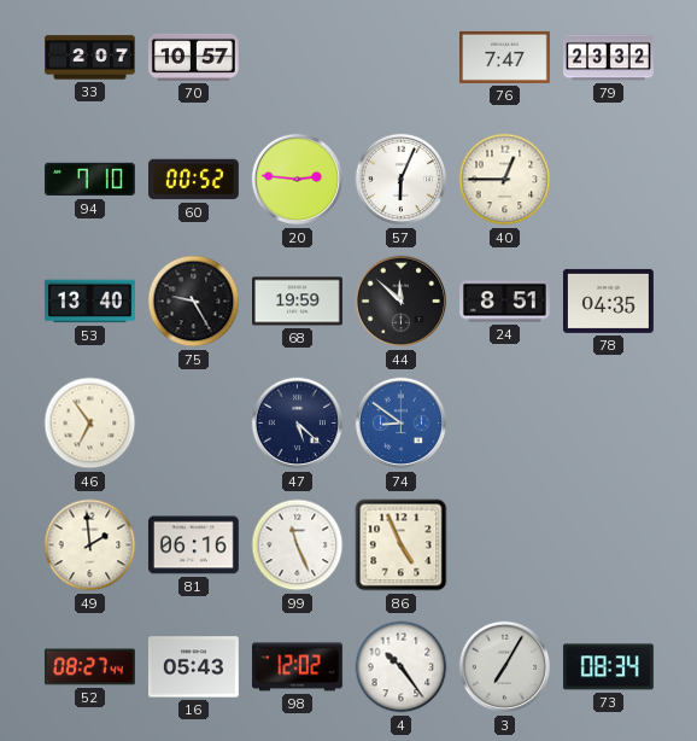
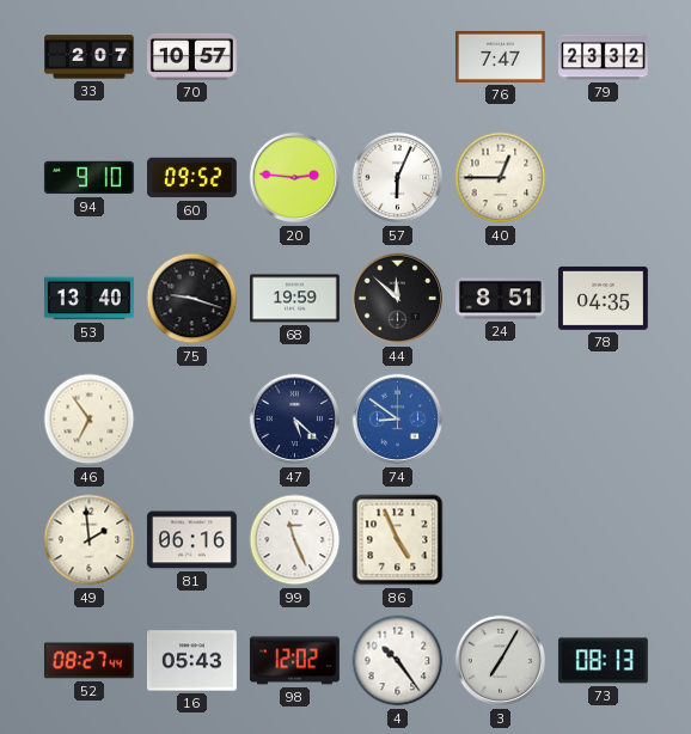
94: 7:10 -> 9:10 (88, 178)
60: 00:52 -> 09:52 (192, 178)
75: 9:25 -> 9:18 (192, 299)
73: 08:34 -> 08:13 (603, 661)
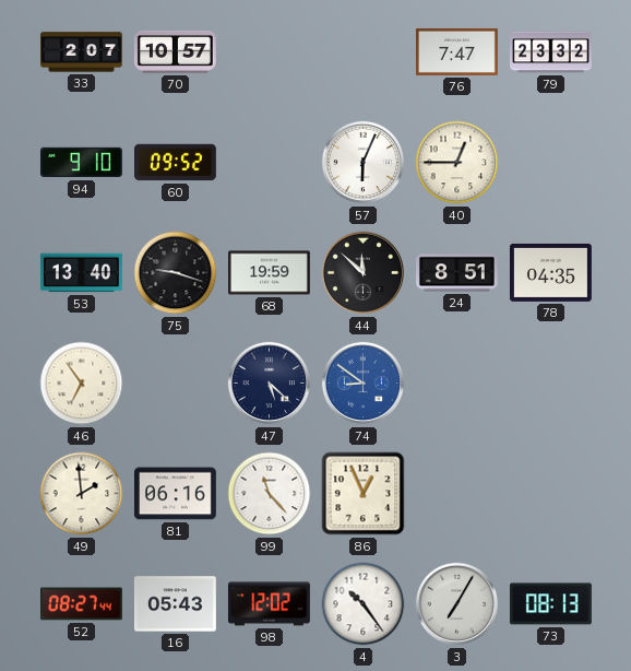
20: 2:46 -> none (295, 178)
99: 11:26 -> 11:23 (270, 494)
86: 4:56 -> 12:56 (364, 494)
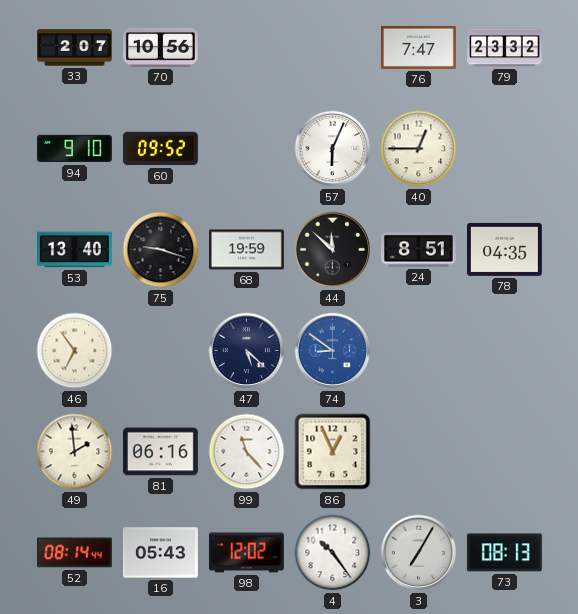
70: 10:57 -> 10:56 (160, 47)
52: 08:27 -> 08:14 (75, 553)
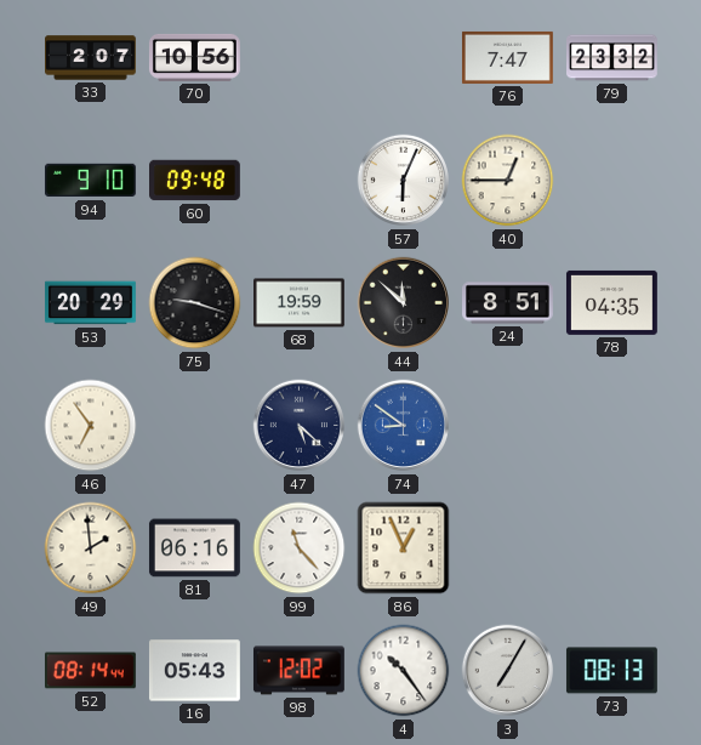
60: 09:52 -> 09:48 (195, 181)
53: 13:40 -> 20:29 (90, 303)
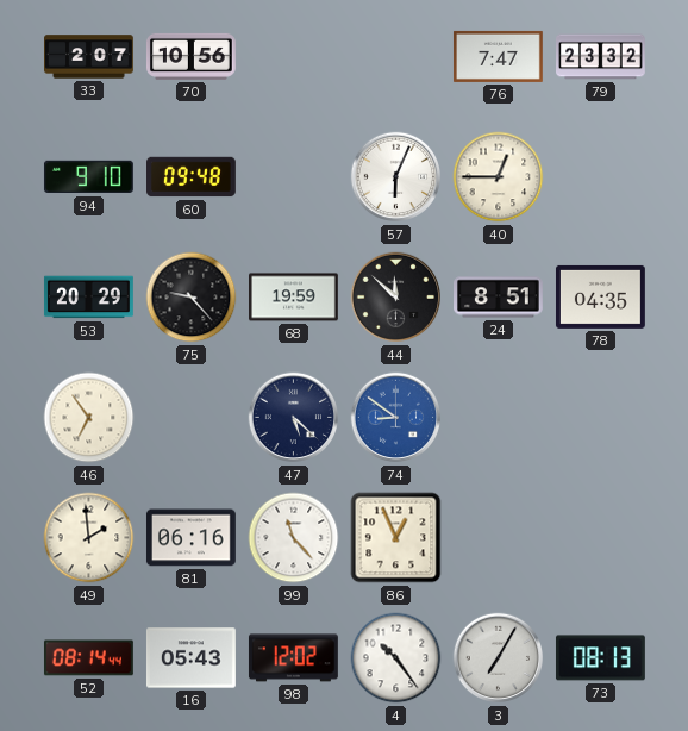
75: 9:18 -> 9:23 (192, 298)
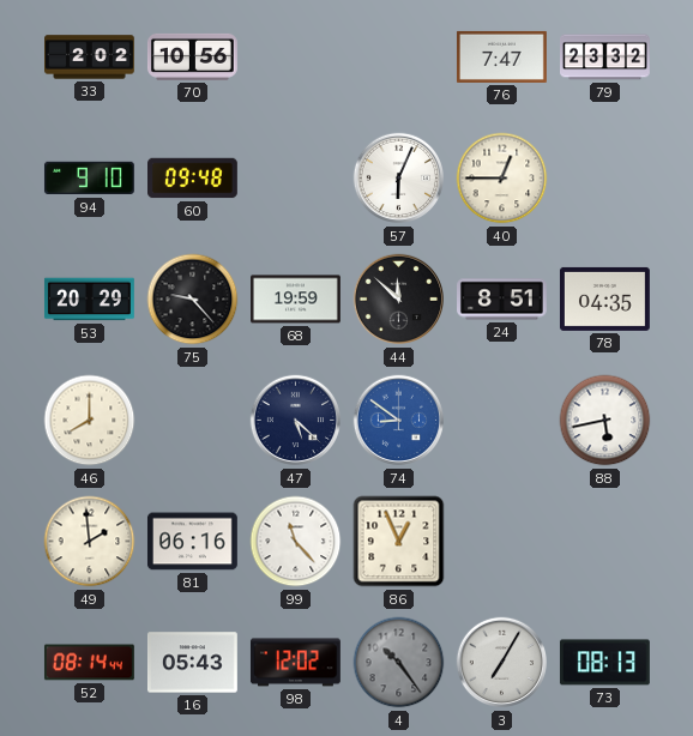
33: 2:07 -> 2:02 (90, 58)
46: 6:54 -> 8:00 (90, 421)
88: none -> 5:43 (605, 421)
4 dial: white -> grey (399, 663)
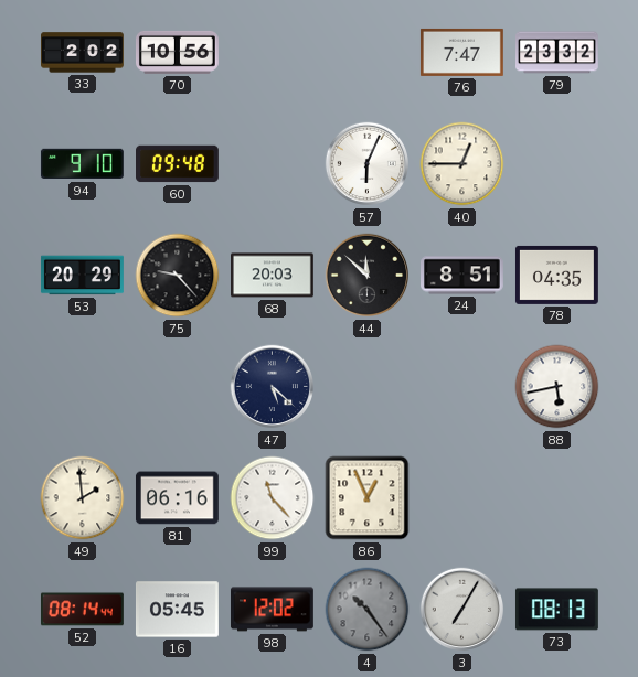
68: 19:59 -> 20:03 (273, 276)
46: 8:00 -> none (90, 421)
74: 8:51 -> none (399, 421)
16: 05:43 -> 05:45 (177, 610)
